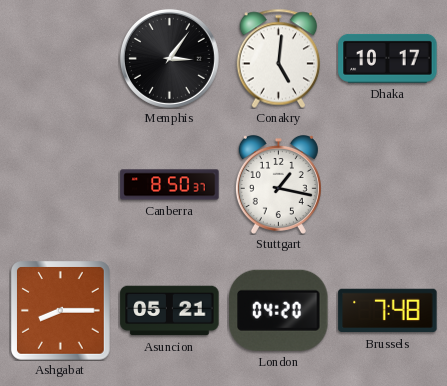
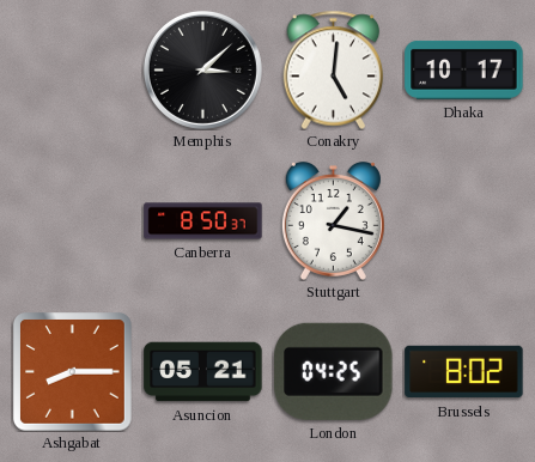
Memphis: 3:06 -> 3:08 (202, 69)
London: 04:20 -> 04:25 (334, 371)
Brussels: 7:48 -> 8:02 (464, 372)
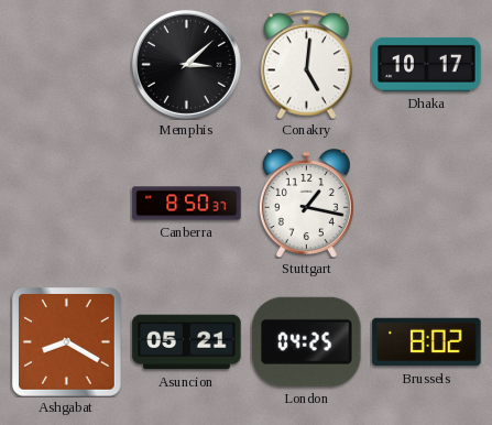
Ashgabat: 8:15 -> 8:20 (67, 342)
